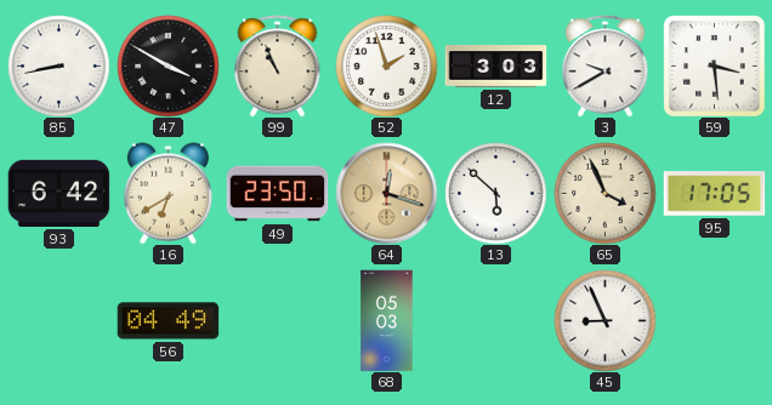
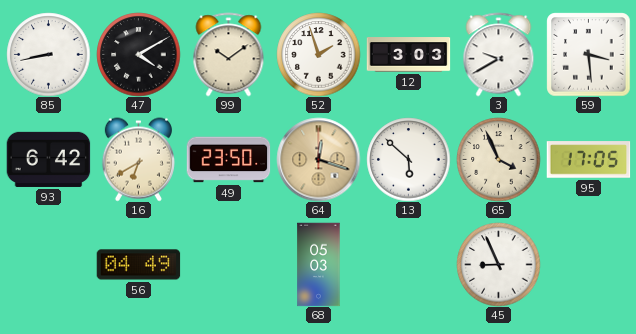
47: 3:50 -> 4:10 (138, 54)
99: 10:56 -> 10:09 (229, 54)
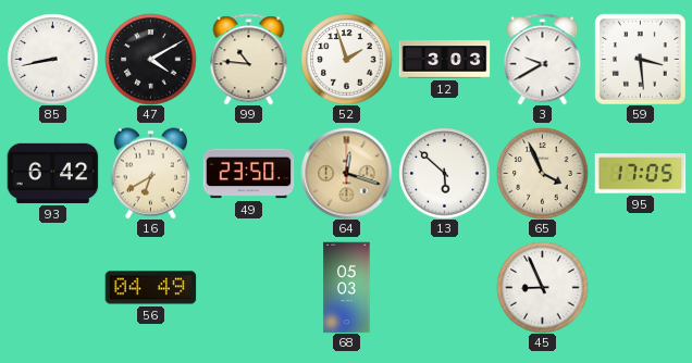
99: 10:09 -> 10:46 (249, 59)
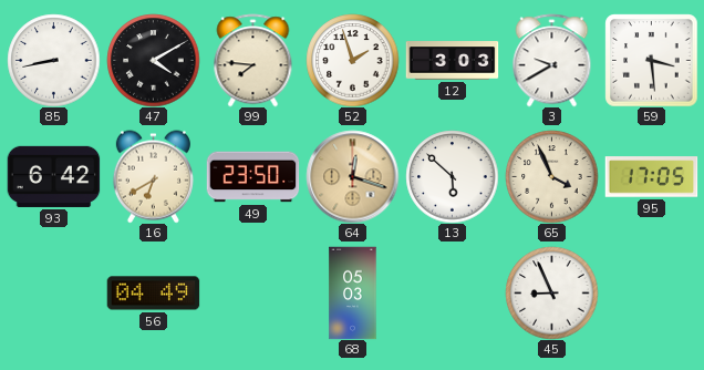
99: 10:46 -> 7:46 (253, 60)
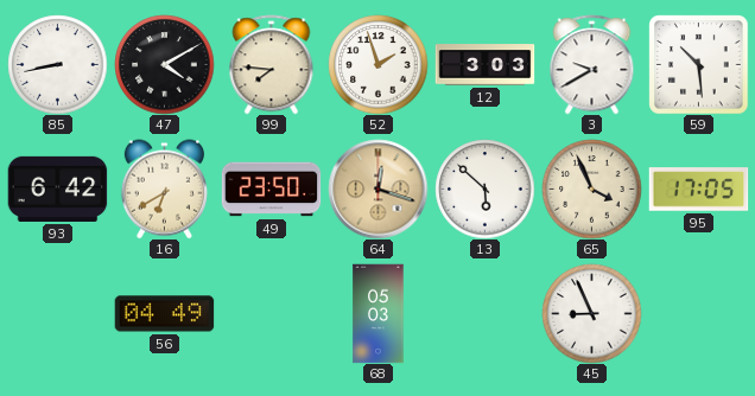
59: 3:29 -> 10:29 (698, 64)
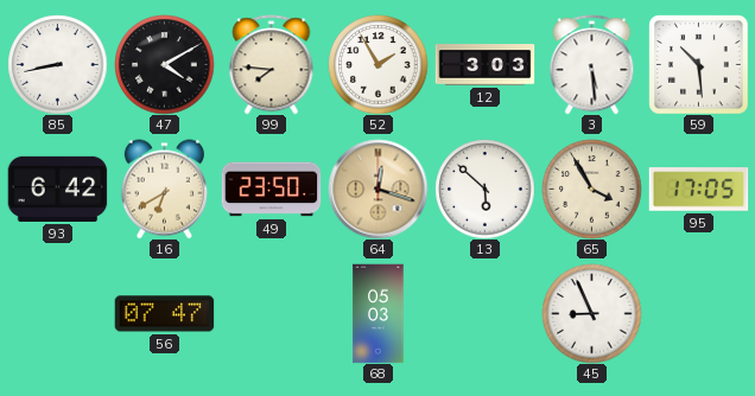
52: 1:57 -> 1:55 (377, 64)
3: 9:40 -> 5:29 (592, 64)
65: 3:56 -> 3:55 (591, 189)
56: 04:49 -> 07:47 (164, 314)
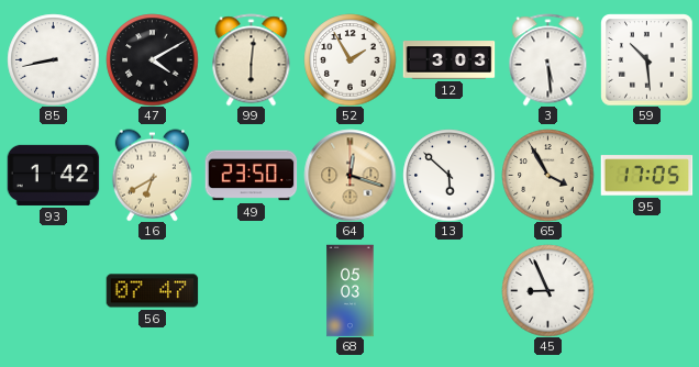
99: 7:46 -> 6:01 (252, 59)
93: 6:42 -> 1:42 (53, 175)
